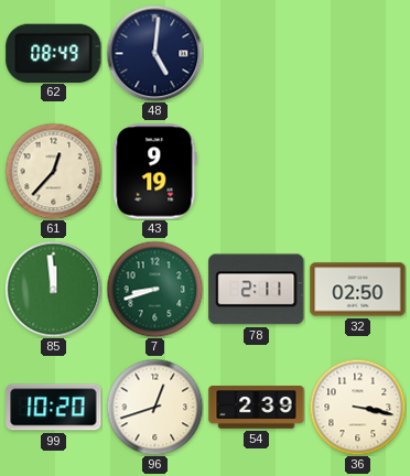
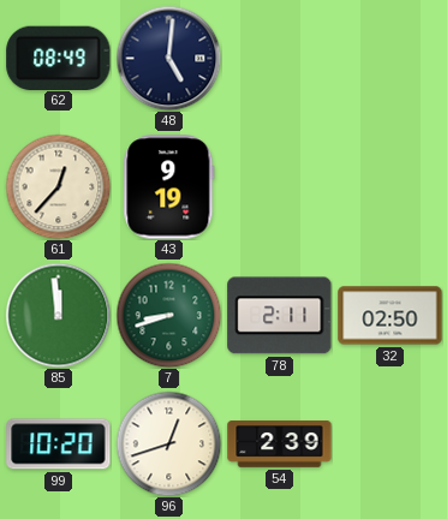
36: 3:17 -> none (357, 407)
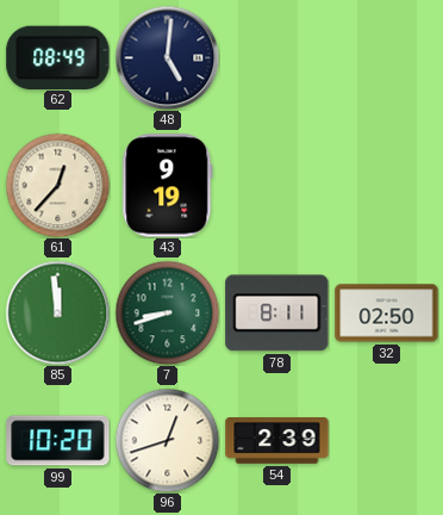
78: 2:11 -> 8:11 (277, 314)
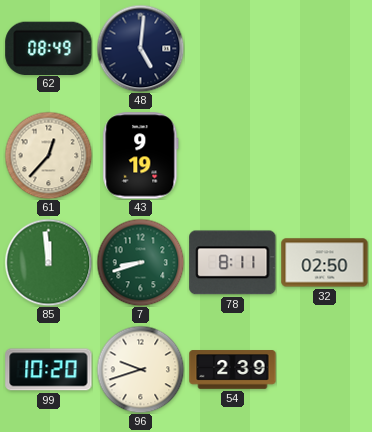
96: 12:42 -> 9:42 (140, 369)
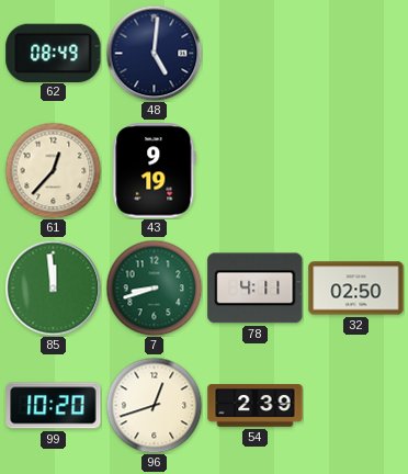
78: 8:11 -> 4:11 (256, 289)
96: 9:42 -> 12:42 (154, 405)
